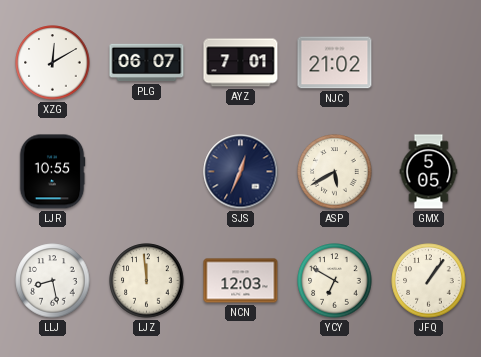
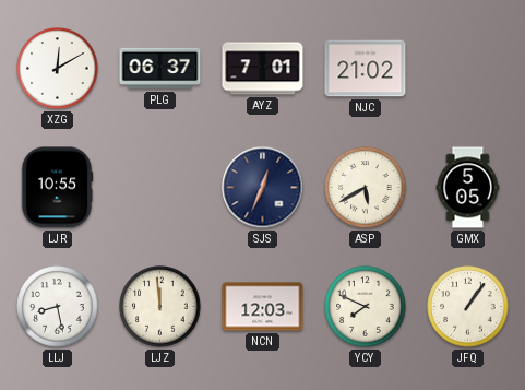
PLG: 06:07 -> 06:37 (160, 69)
YCY: 6:50 -> 7:49 (366, 307)
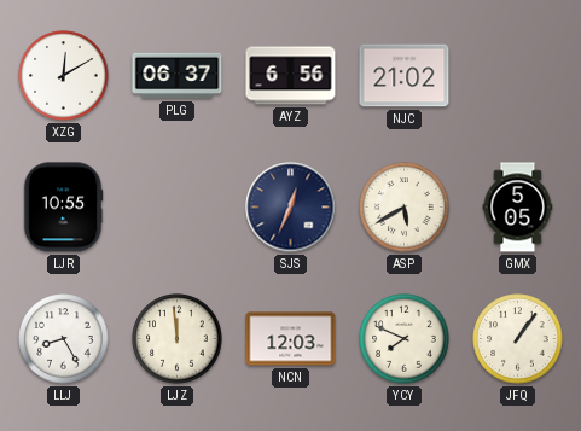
AYZ: 7:01 -> 6:56 (291, 76)
LLJ: 8:28 -> 8:25 (64, 339)
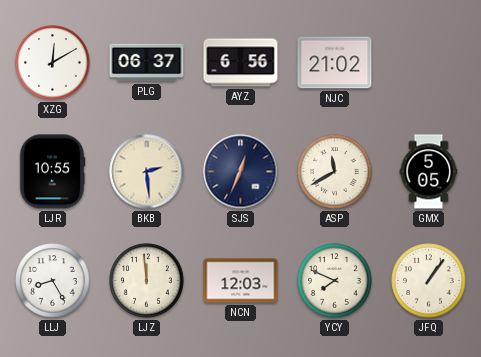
BKB: none -> 2:29 (147, 172)
ASP: 5:40 -> 11:40 (335, 172)
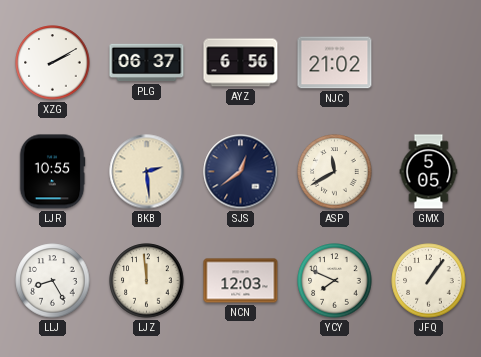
XZG: 12:10 -> 2:10 (53, 63)
SJS: 12:34 -> 12:39 (241, 172)
